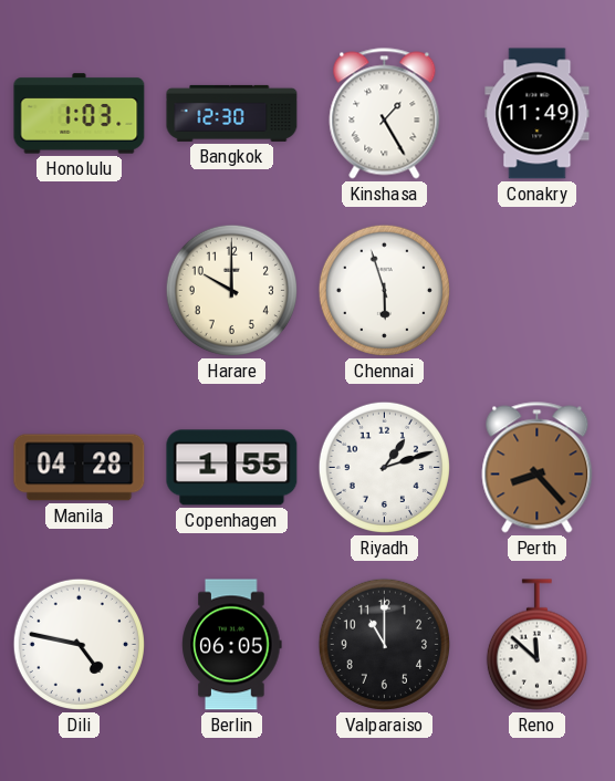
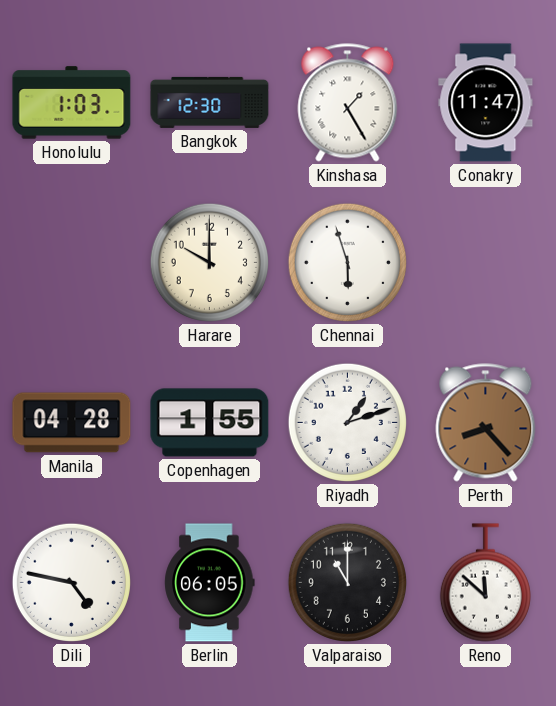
Conakry: 11:49 -> 11:47 (486, 103)
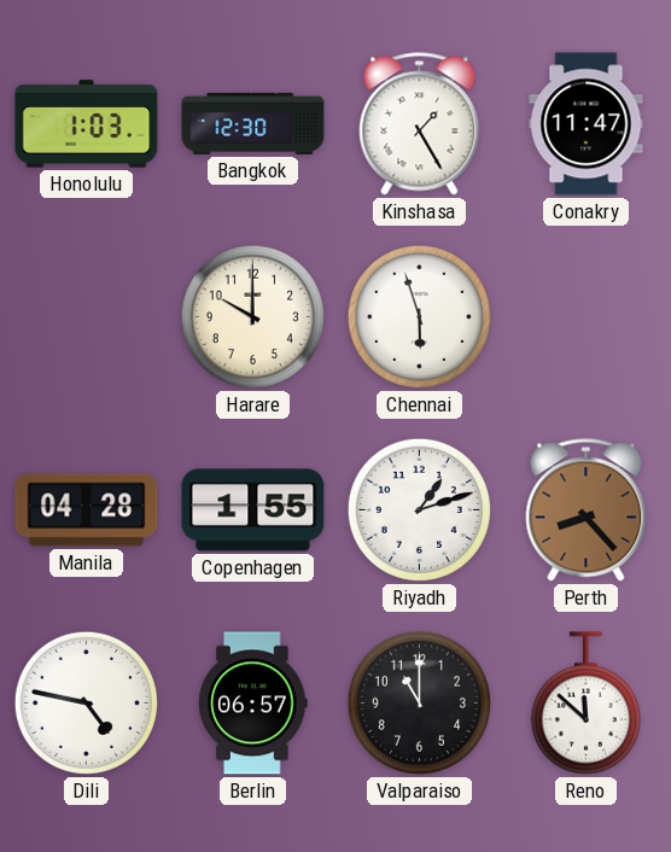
Berlin: 06:05 -> 06:57 (253, 704)
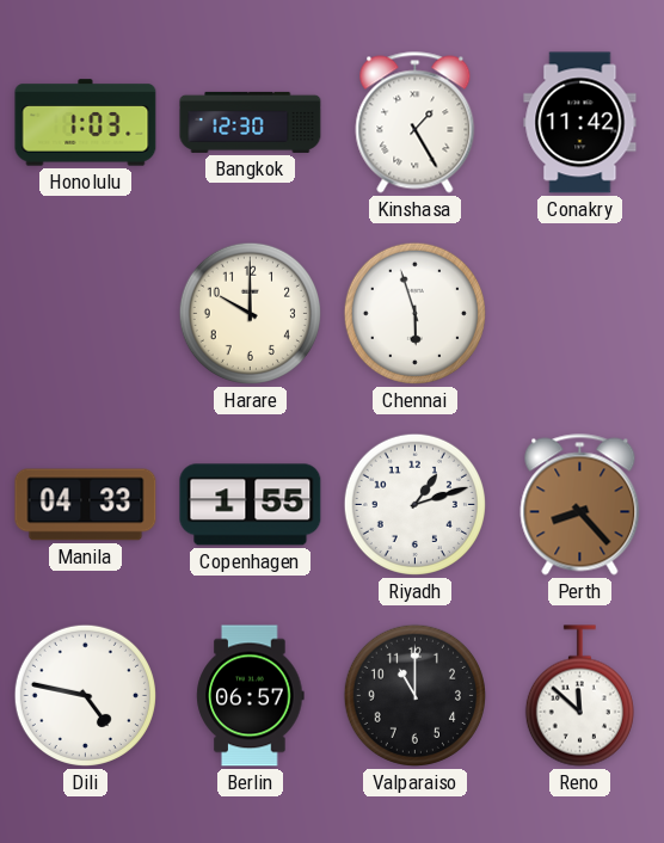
Conakry: 11:47 -> 11:42 (580, 123)
Manila: 04:28 -> 04:33 (86, 505)
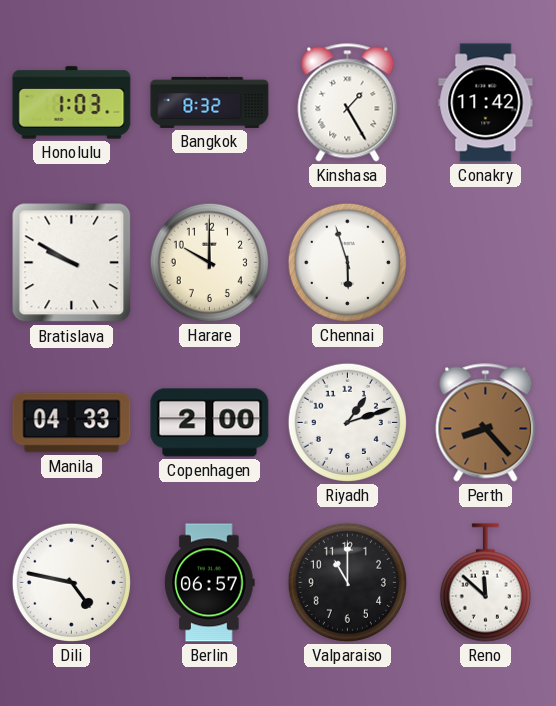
Bangkok: 12:30 -> 8:32 (210, 102)
Bratislava: none -> 9:50 (72, 263)
Copenhagen: 1:55 -> 2:00 (210, 423)
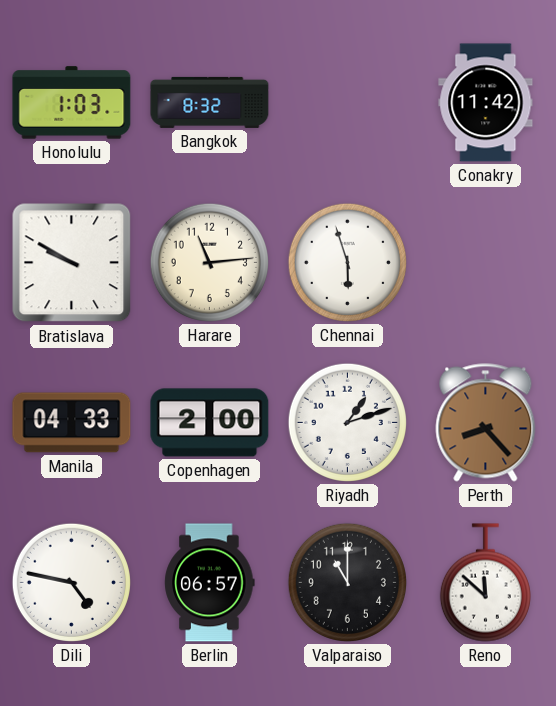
Kinshasa: 1:25 -> none (348, 103)
Harare: 10:00 -> 11:14 (209, 262)
